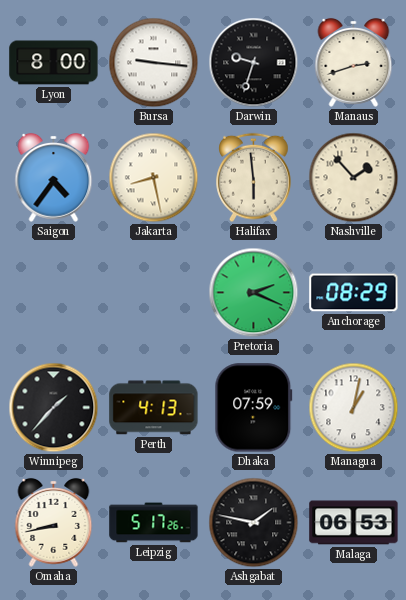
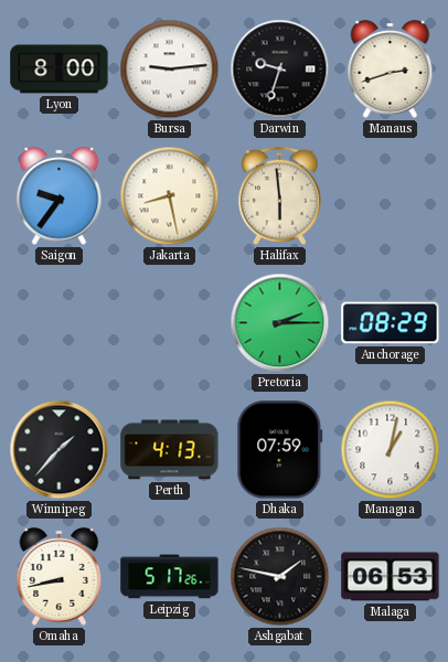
Bursa: 9:16 -> 9:14 (170, 70)
Saigon: 4:36 -> 9:36 (60, 195)
Nashville: 1:53 -> none (354, 178)
Pretoria: 2:19 -> 2:15 (280, 323)
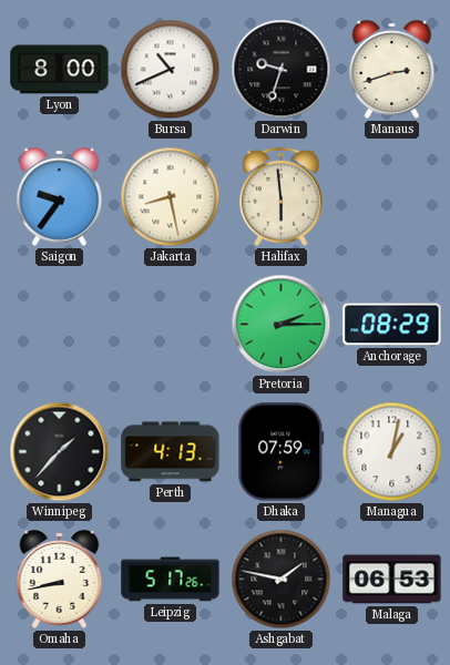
Bursa: 9:14 -> 10:41 (171, 70)
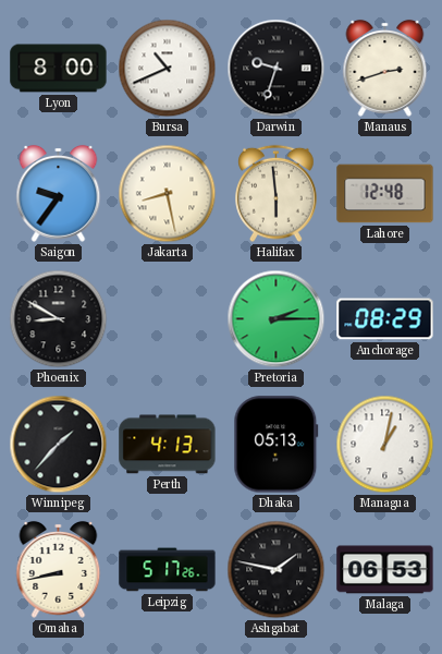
Lahore: none -> 12:48 (385, 194)
Phoenix: none -> 8:50 (59, 319)
Dhaka: 07:59 -> 05:13 (277, 445)
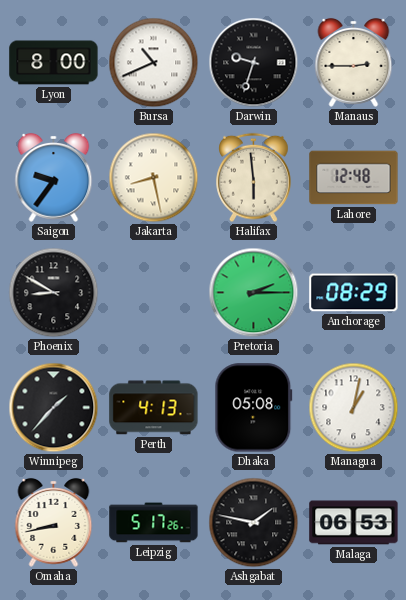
Manaus: 2:42 -> 2:45 (354, 62)
Dhaka: 05:13 -> 05:08 (254, 408)
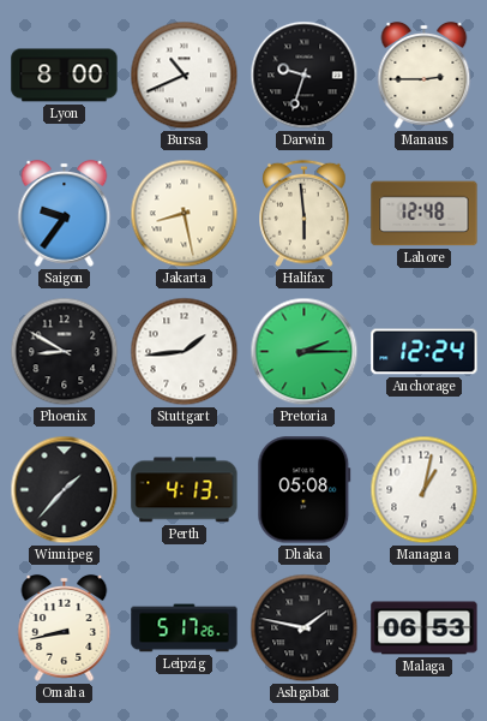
Stuttgart: none -> 1:44 (185, 352)
Anchorage: 08:29 -> 12:24 (425, 352)
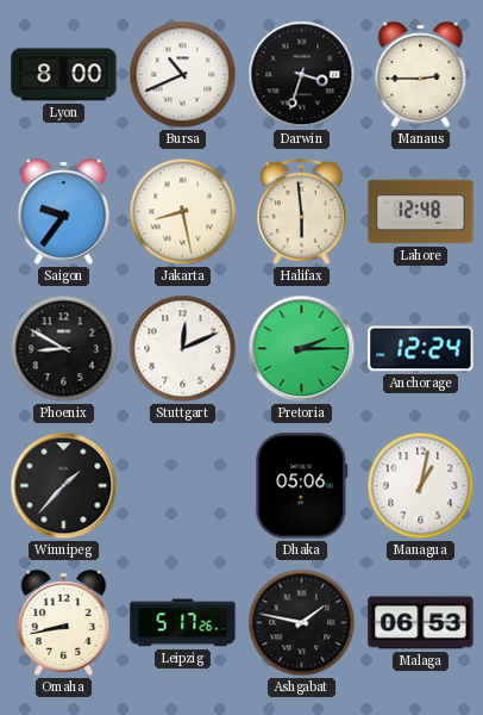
Darwin: 9:33 -> 3:33 (302, 75)
Stuttgart: 1:44 -> 12:11 (183, 349)
Perth: 4:13 -> none (185, 490)
Dhaka: 05:08 -> 05:06 (302, 486)
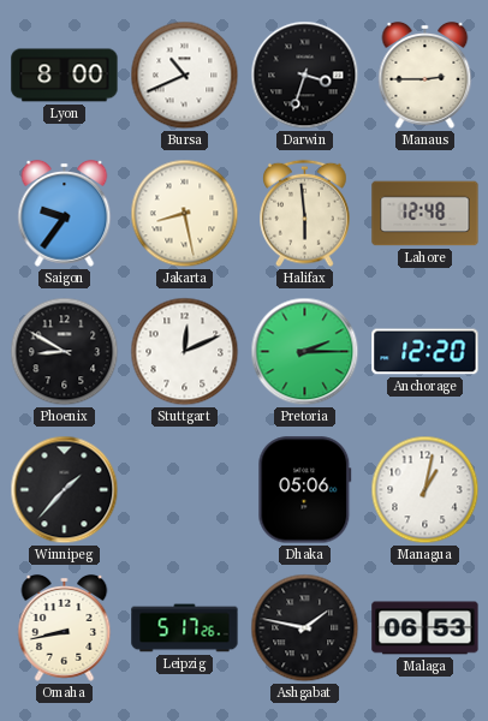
Anchorage: 12:24 -> 12:20 (425, 352)
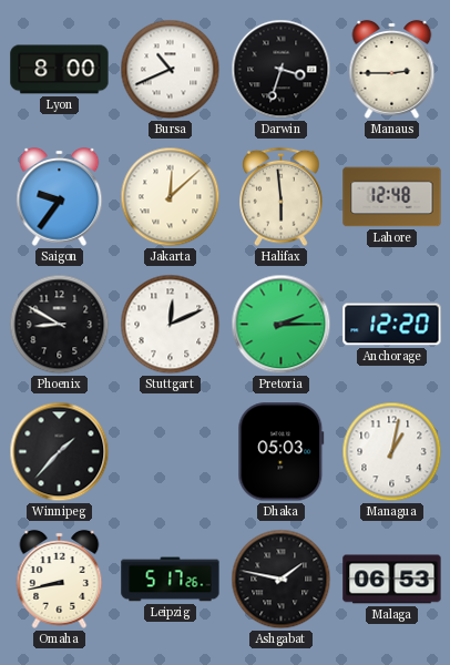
Jakarta: 8:28 -> 12:08 (171, 197)
Dhaka: 05:06 -> 05:03 (282, 452)
